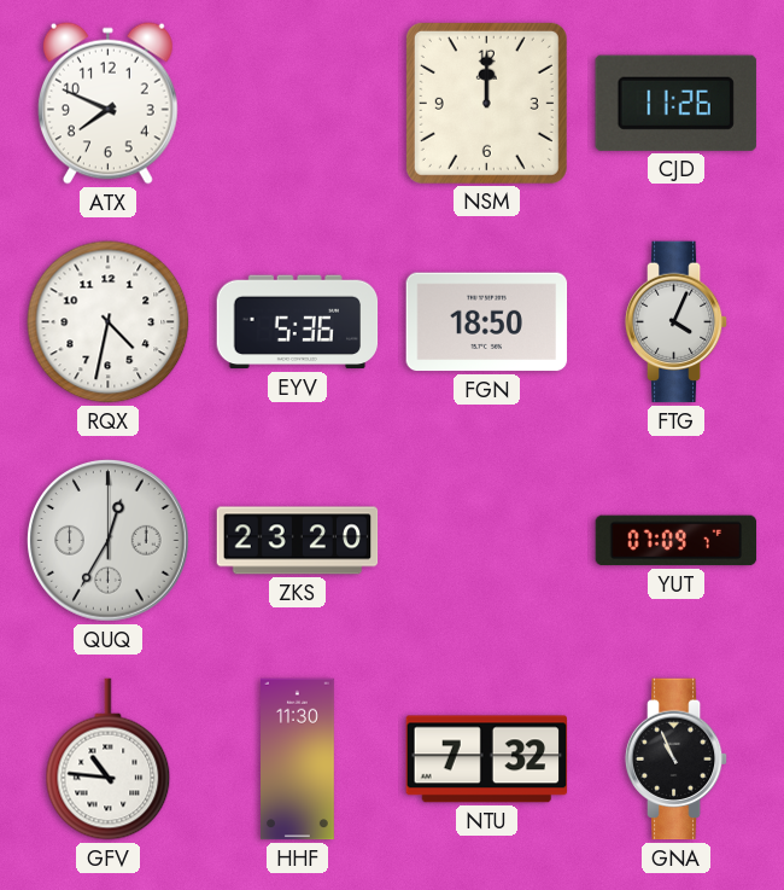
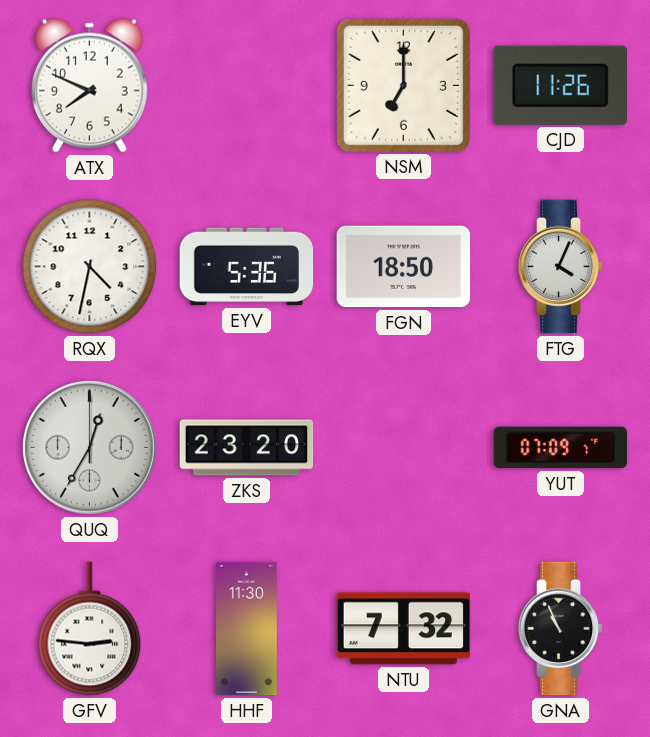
NSM: 12:00 -> 7:00 (403, 85)
GFV: 10:46 -> 2:46 (90, 629)
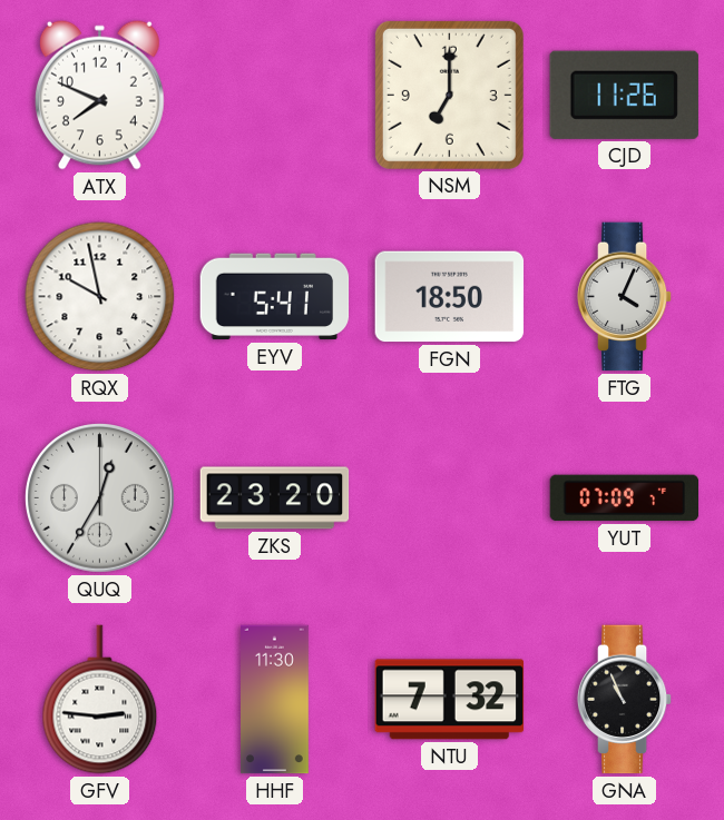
RQX: 4:32 -> 9:58 (100, 297)
EYV: 5:36 -> 5:41 (275, 297)
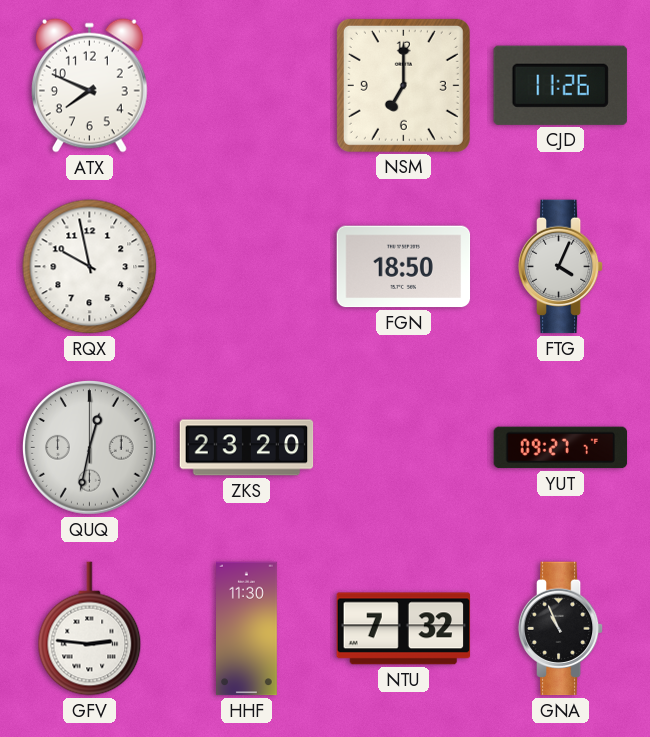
EYV: 5:41 -> none (275, 297)
QUQ: 12:35 -> 12:32 (90, 448)
YUT: 07:09 -> 09:27 (561, 448)
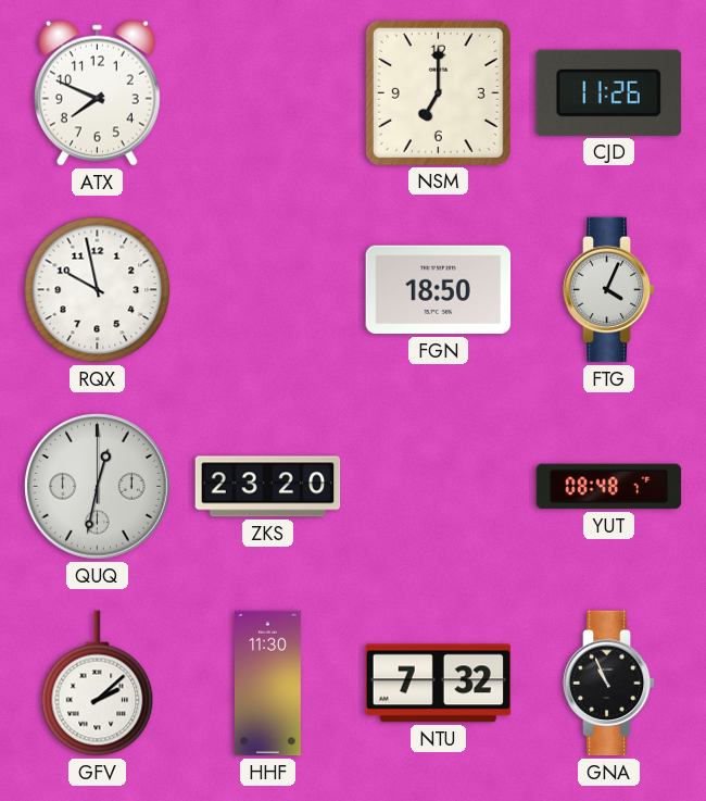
YUT: 09:27 -> 08:48 (609, 487)
GFV: 2:46 -> 2:08 (98, 684)
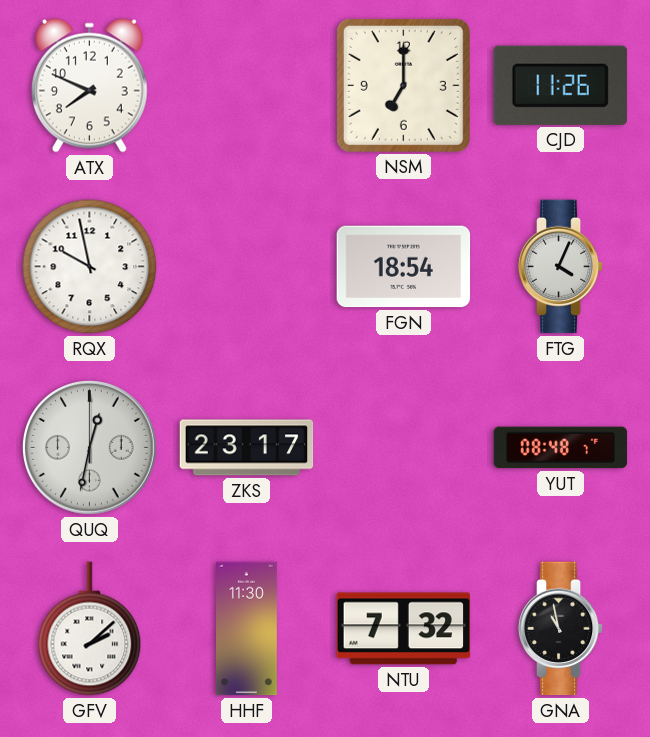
FGN: 18:50 -> 18:54 (404, 267)
ZKS: 23:20 -> 23:17 (247, 448)
GNA: 10:56 -> 10:58 (561, 629)
